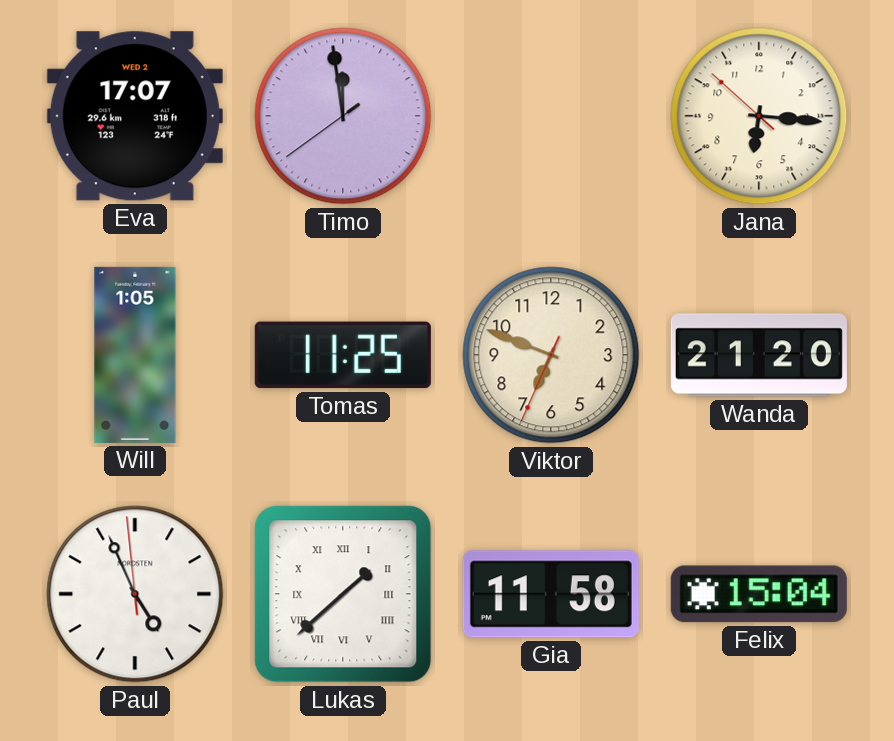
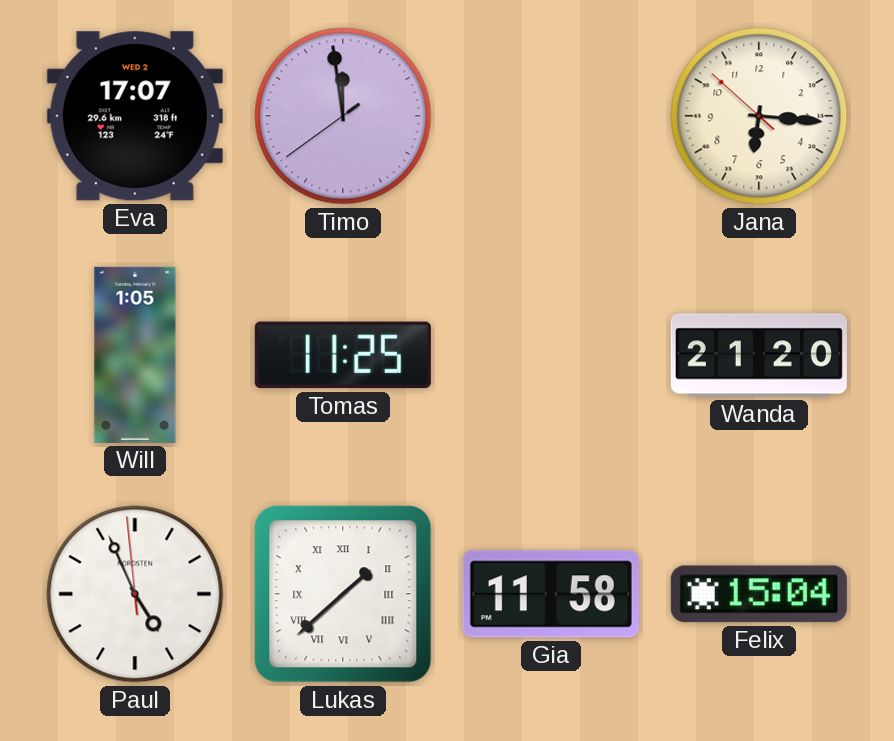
Viktor: 6:48 -> none (551, 355)
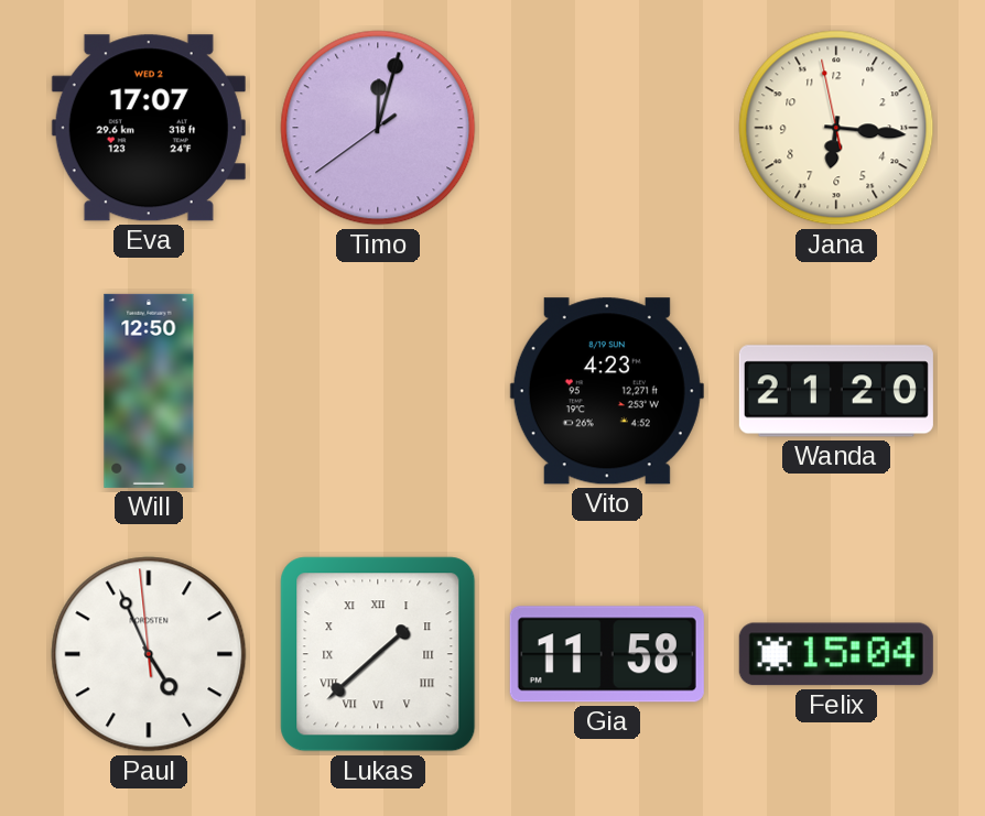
Timo: 11:58 -> 12:02 (378, 128)
Jana: 6:15:52 -> 6:15:58 (836, 128)
Will: 1:05 -> 12:50 (149, 391)
Tomas: 11:25 -> none (343, 355)
Vito: none -> 4:23 (607, 391)
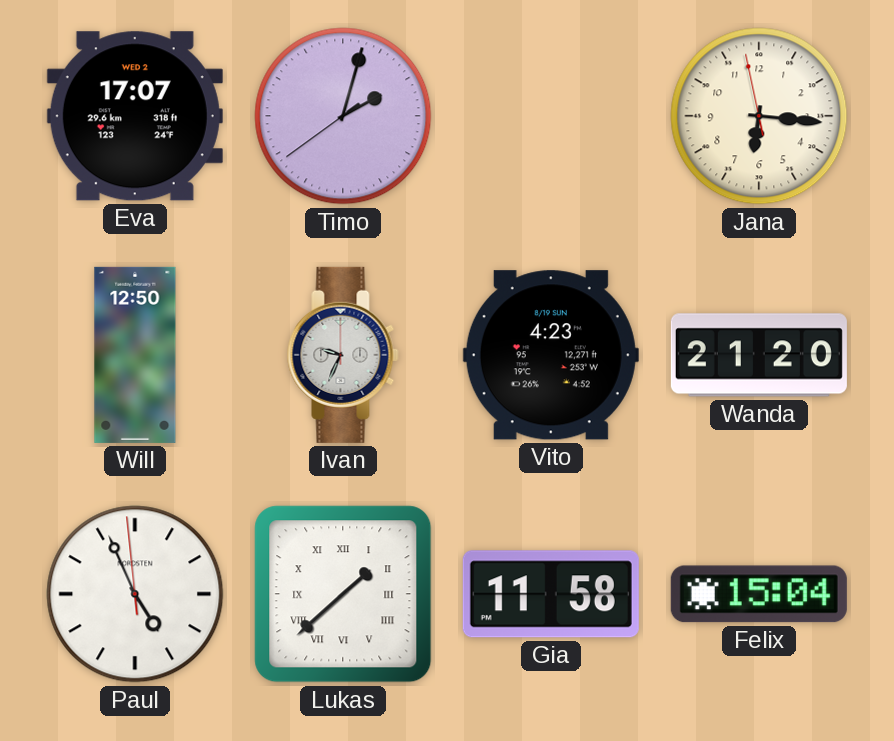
Timo: 12:02 -> 2:02 (343, 116)
Ivan: none -> 9:34 (343, 355)
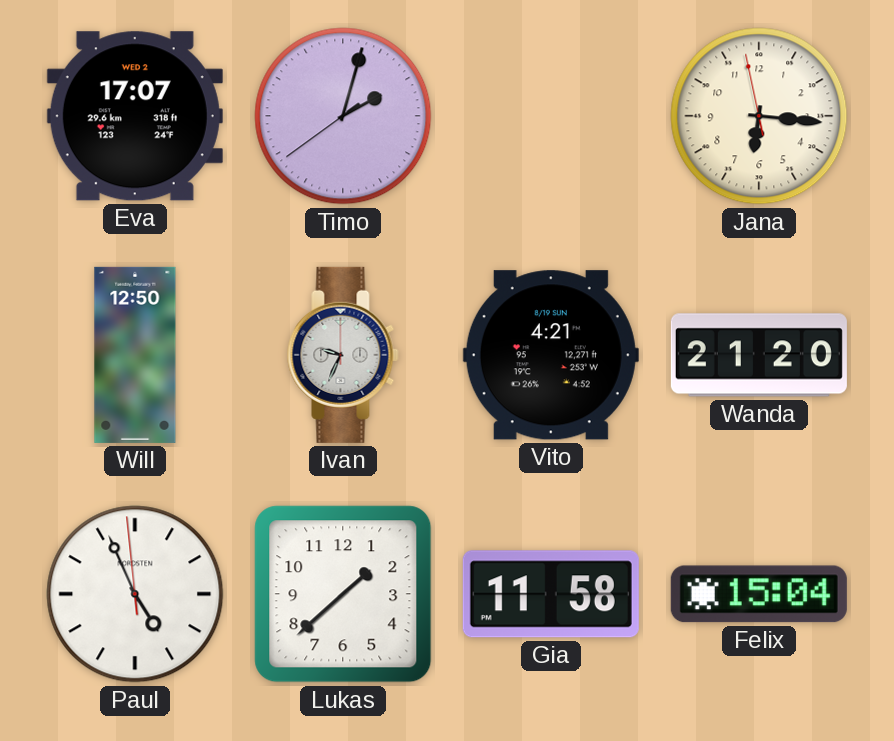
Vito: 4:23 -> 4:21 (551, 355)
Lukas numerals: Roman -> Arabic (343, 594)
